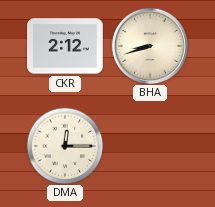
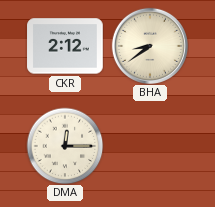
BHA: 8:42 -> 8:39 (149, 45)
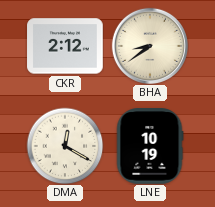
DMA: 12:15 -> 12:20 (65, 146)
LNE: none -> 10:19 (150, 146)
